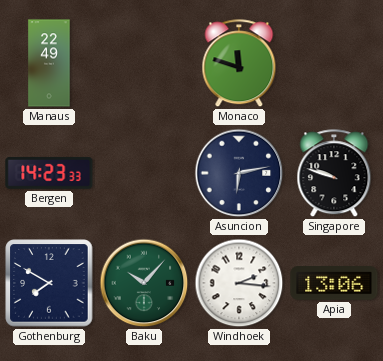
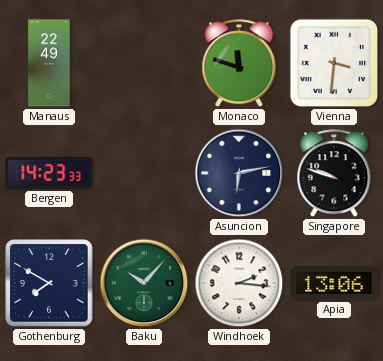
Vienna: none -> 3:31 (334, 63)
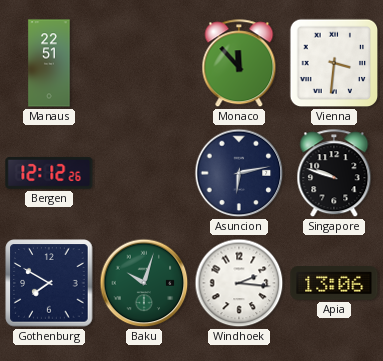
Manaus: 22:49 -> 22:51 (49, 63)
Monaco: 11:48 -> 11:53 (239, 64)
Bergen: 14:23 -> 12:12 (49, 173)
Baku: 10:07 -> 10:03 (144, 283)
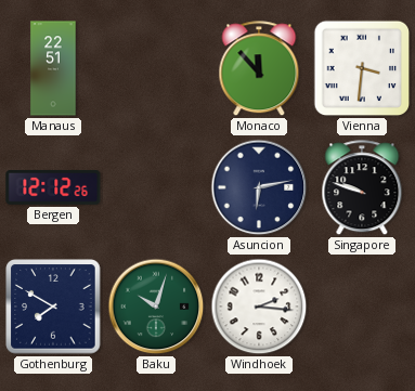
Apia: 13:06 -> none (334, 284)
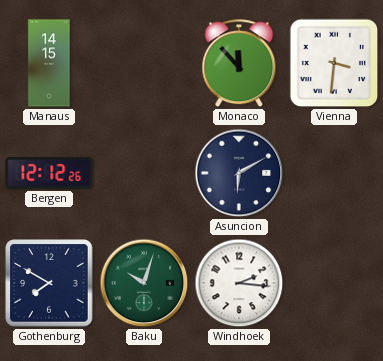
Manaus: 22:51 -> 14:15 (49, 63)
Asuncion: 6:13 -> 6:10 (239, 173)
Singapore: 9:48 -> none (362, 188)
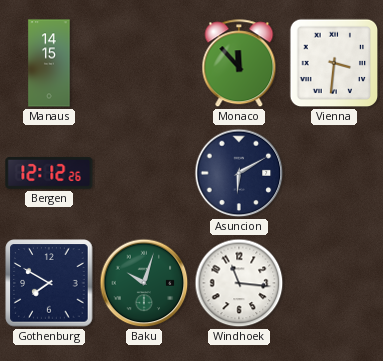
Windhoek: 2:16 -> 11:16 (239, 283)
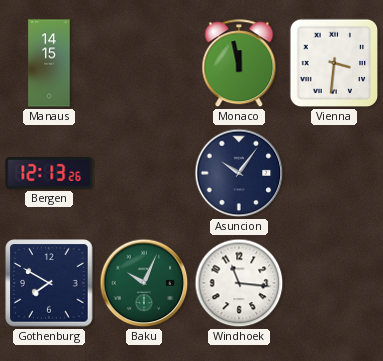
Monaco: 11:53 -> 11:58 (239, 64)
Bergen: 12:12 -> 12:13 (49, 173)
Asuncion: 6:10 -> 10:06 (239, 173)
Baku: 10:03 -> 10:04 (144, 283)
